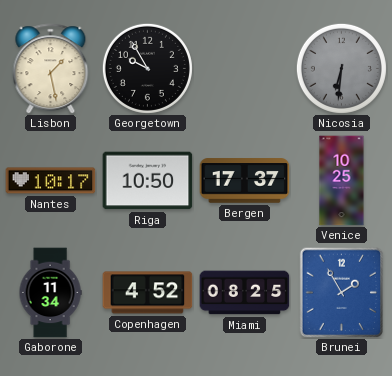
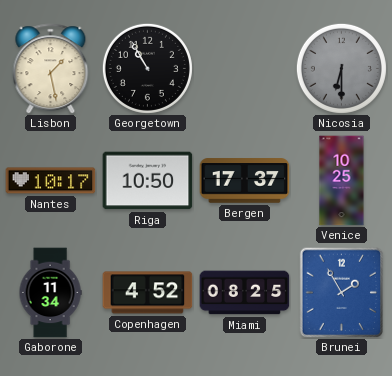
Georgetown: 9:55 -> 10:55 (147, 68)
Nicosia: 6:31 -> 6:30 (341, 68)
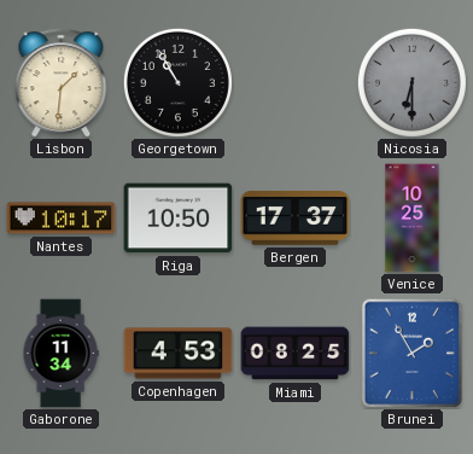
Lisbon: 1:28 -> 1:31 (62, 83)
Copenhagen: 4:52 -> 4:53 (179, 354)
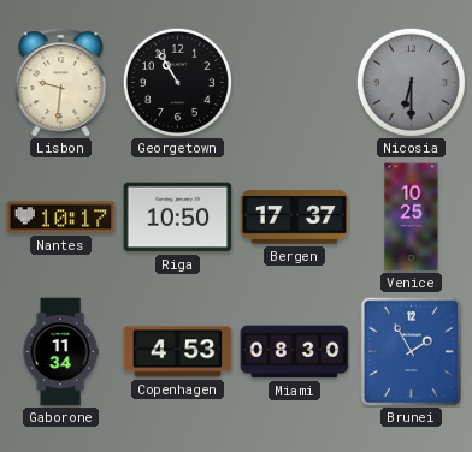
Lisbon: 1:31 -> 9:31 (61, 83)
Miami: 08:25 -> 08:30 (295, 352)
